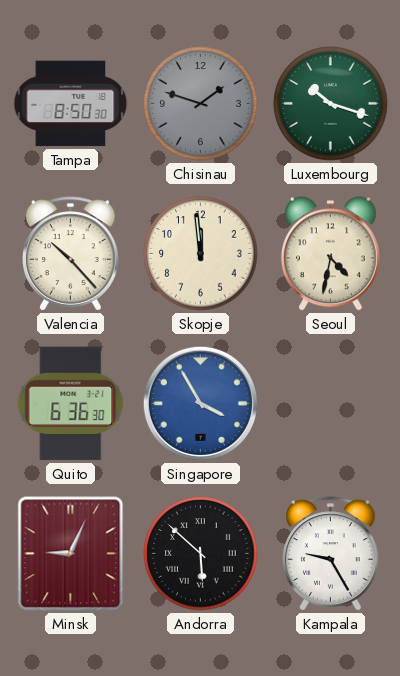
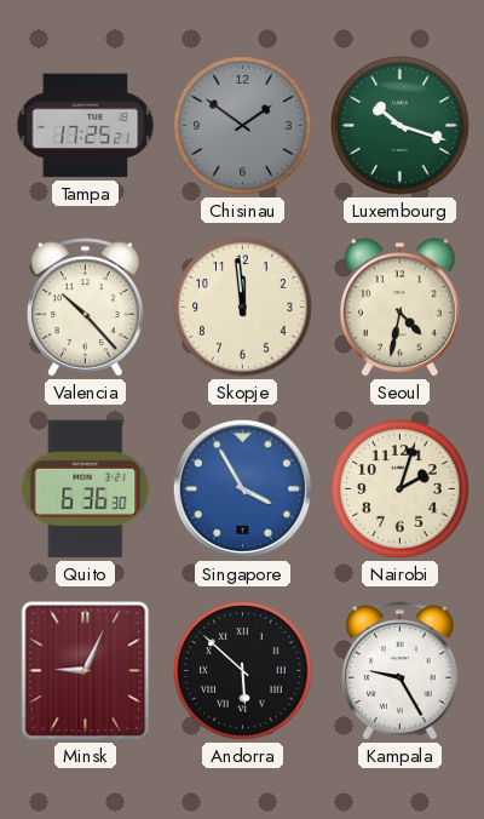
Tampa: 8:50 -> 17:25 (86, 126)
Chisinau: 1:48 -> 1:51 (243, 126)
Nairobi: none -> 2:03 (401, 489)
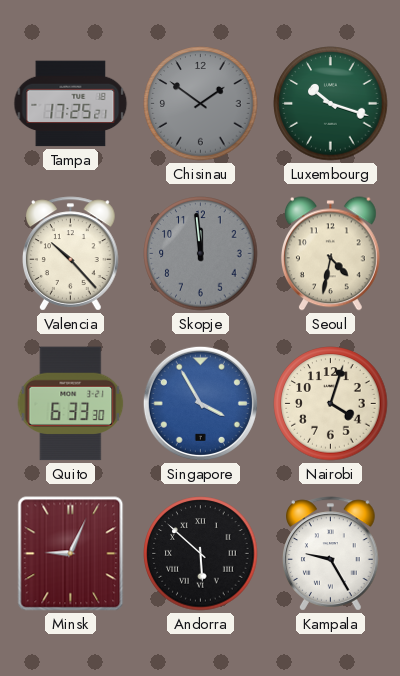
Skopje dial: cream -> grey (201, 254)
Quito: 6:36 -> 6:33 (71, 404)
Nairobi: 2:03 -> 4:03 (331, 404)
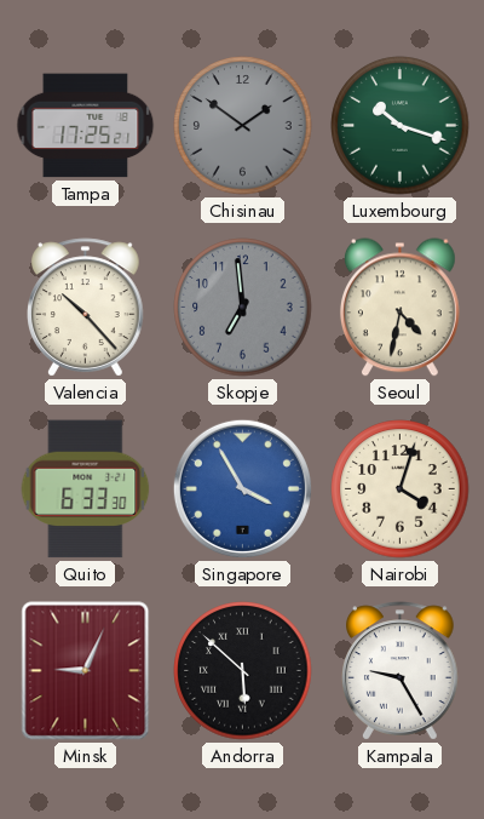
Skopje: 11:59 -> 6:59 (243, 308)
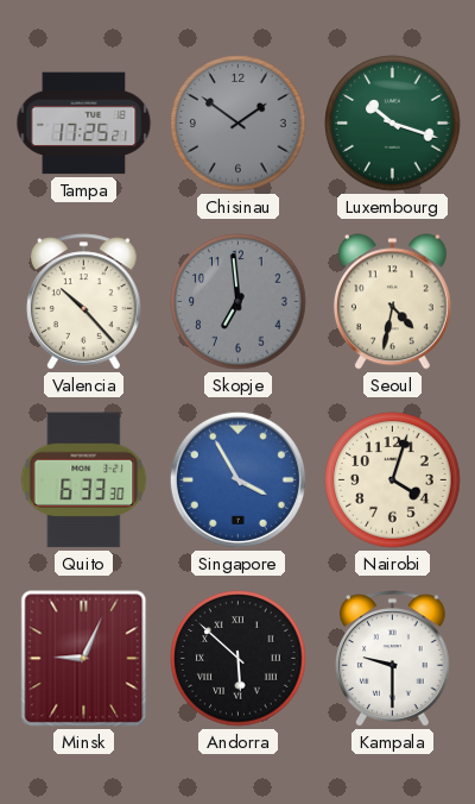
Kampala: 9:25 -> 9:30 (393, 659)
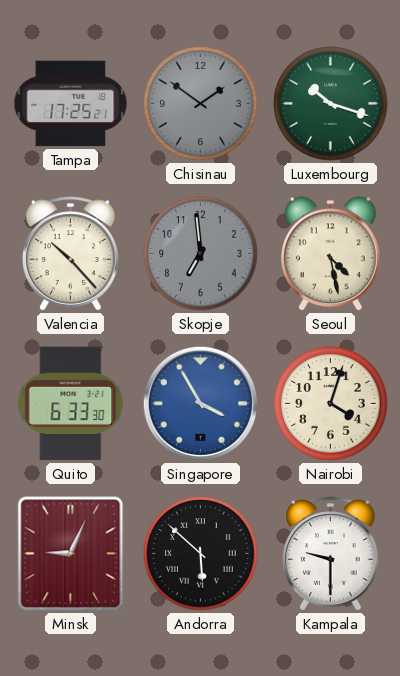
Seoul: 4:32 -> 4:28 (331, 254)
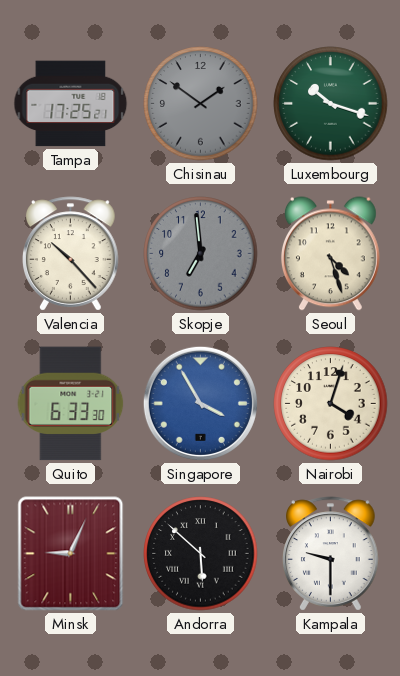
Seoul: 4:28 -> 4:27 (331, 254)
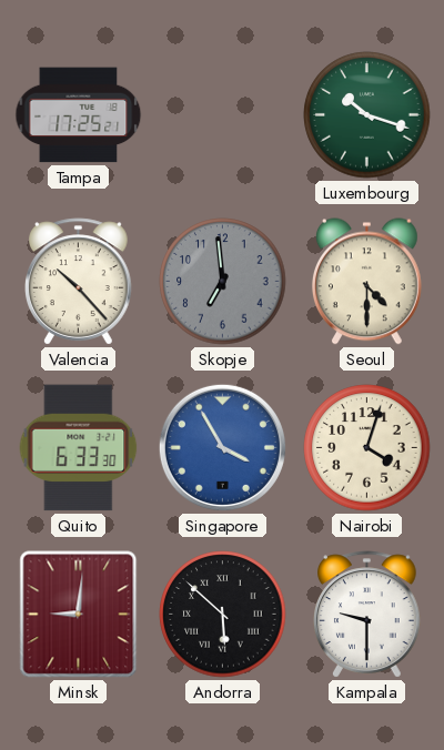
Chisinau: 1:51 -> none (201, 104)
Seoul: 4:27 -> 4:30 (367, 282)
Minsk: 9:04 -> 9:01 (79, 615)
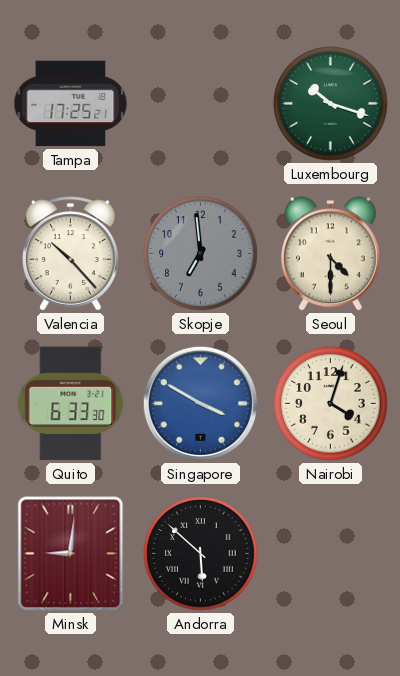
Singapore: 3:55 -> 3:50 (200, 403)
Kampala: 9:30 -> none (367, 615)
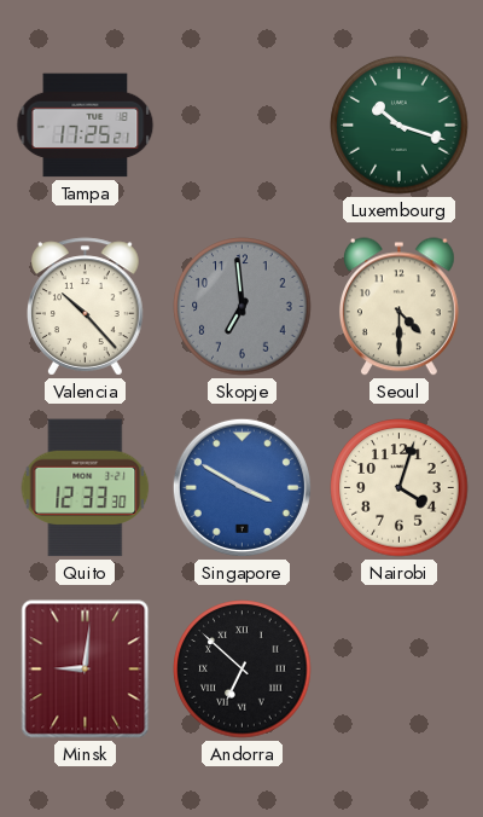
Quito: 6:33 -> 12:33 (86, 488)
Andorra: 5:52 -> 6:52 (243, 670)
